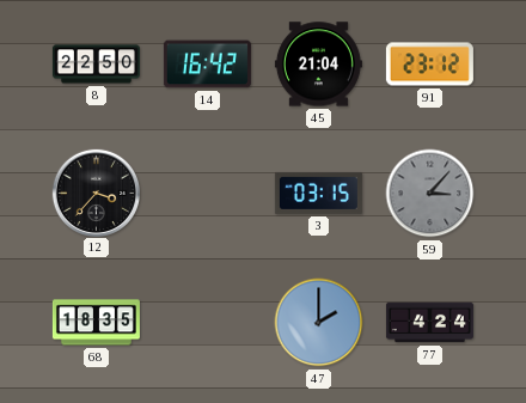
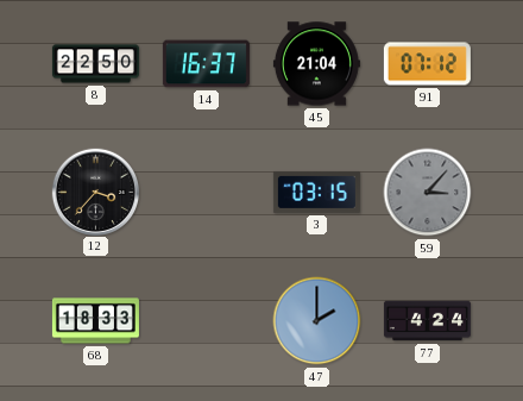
14: 16:42 -> 16:37 (206, 64)
91: 23:12 -> 07:12 (427, 64)
68: 18:35 -> 18:33 (95, 321)
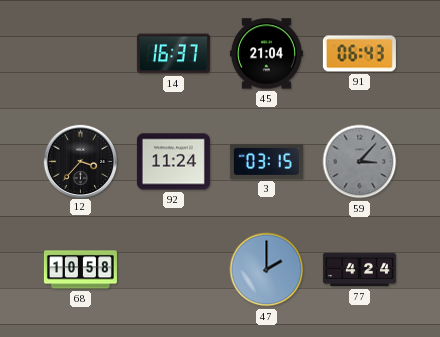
8: 22:50 -> none (95, 64)
91: 07:12 -> 06:43 (359, 54)
92: none -> 11:24 (173, 162)
68: 18:33 -> 10:58 (80, 270)
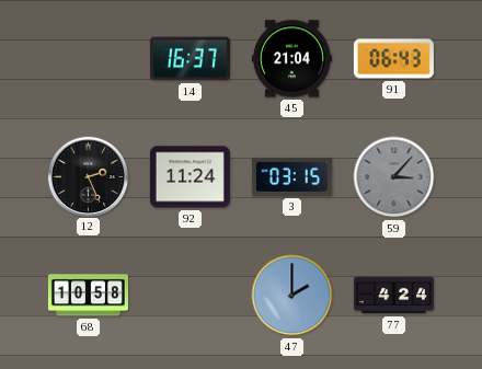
12: 3:37 -> 2:26 (88, 176)
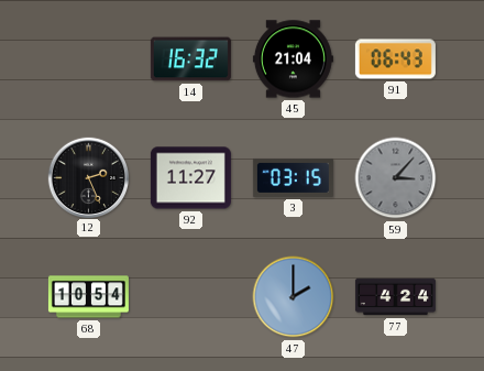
14: 16:37 -> 16:32 (190, 59)
92: 11:24 -> 11:27 (190, 178)
68: 10:58 -> 10:54 (88, 297)
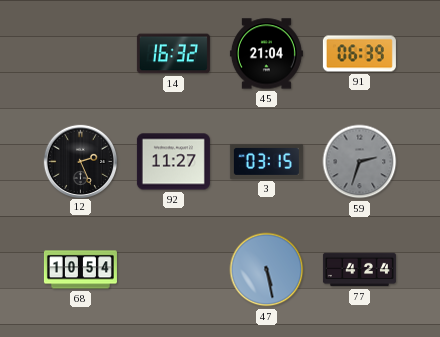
91: 06:43 -> 06:39 (359, 54)
59: 3:07 -> 2:33 (360, 162)
47: 2:00 -> 5:28 (267, 270)
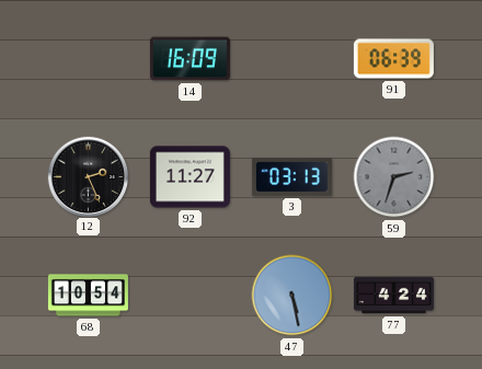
14: 16:32 -> 16:09 (190, 59)
45: 21:04 -> none (266, 54)
3: 03:15 -> 03:13 (291, 176)
